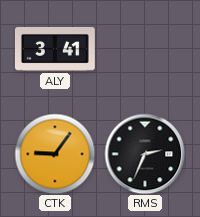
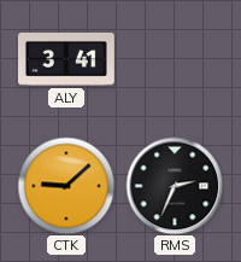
CTK: 9:06 -> 9:08 (66, 186)
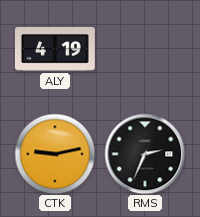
ALY: 3:41 -> 4:19 (55, 50)
CTK: 9:08 -> 9:13 (55, 154)
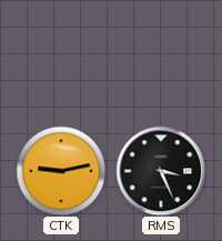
ALY: 4:19 -> none (55, 50)
RMS: 2:34 -> 3:26 (161, 171)
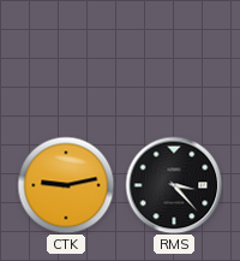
RMS: 3:26 -> 3:23 (174, 185)
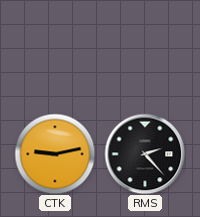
RMS: 3:23 -> 2:23 (145, 154)
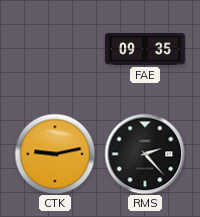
FAE: none -> 09:35 (146, 50)
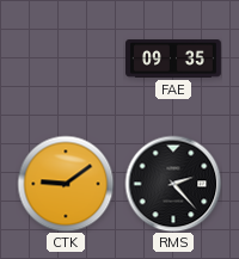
CTK: 9:13 -> 9:09 (66, 184)
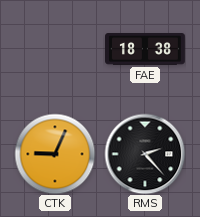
FAE: 09:35 -> 18:38 (146, 50)
CTK: 9:09 -> 9:04 (55, 154)
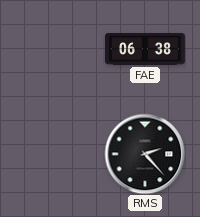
FAE: 18:38 -> 06:38 (146, 50)
CTK: 9:04 -> none (55, 154)
